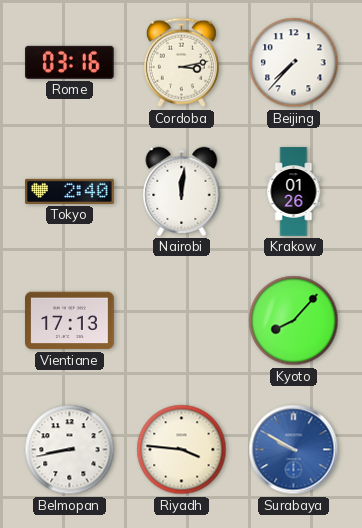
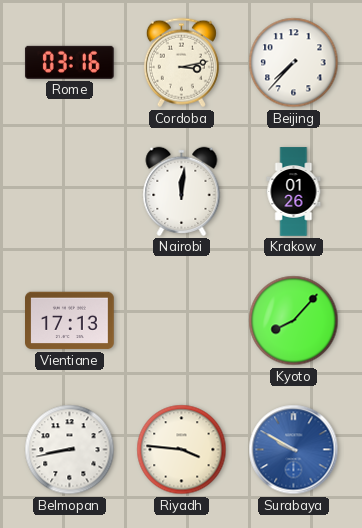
Tokyo: 2:40 -> none (70, 191)
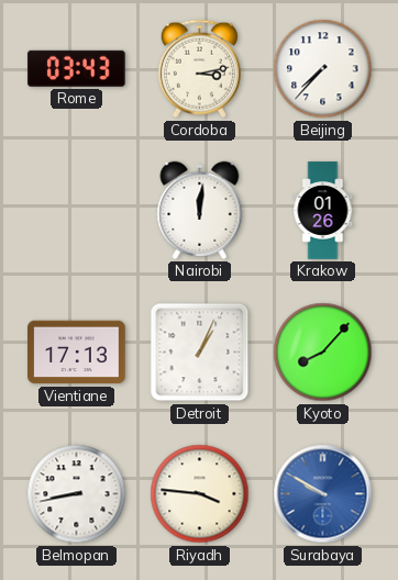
Rome: 03:16 -> 03:43 (77, 68)
Detroit: none -> 1:04 (200, 353)
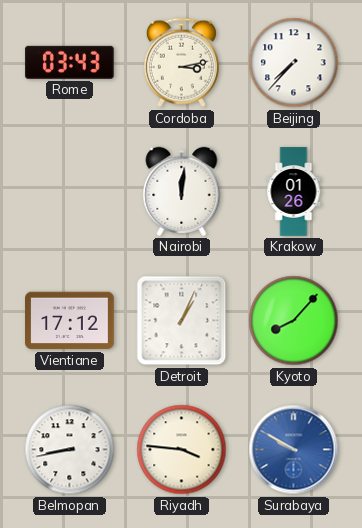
Vientiane: 17:13 -> 17:12 (70, 321)
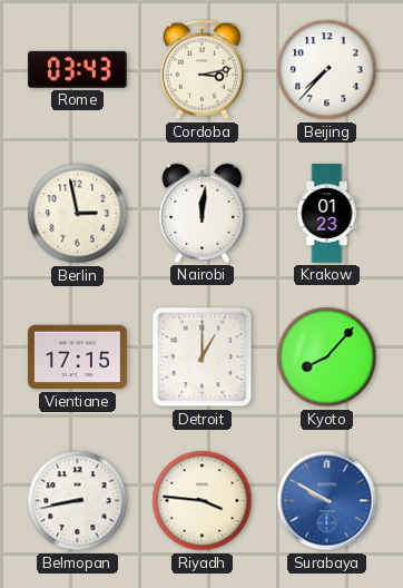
Berlin: none -> 2:58 (78, 214)
Krakow: 01:26 -> 01:23 (327, 214)
Vientiane: 17:12 -> 17:15 (78, 357)
Detroit: 1:04 -> 1:00 (203, 357)
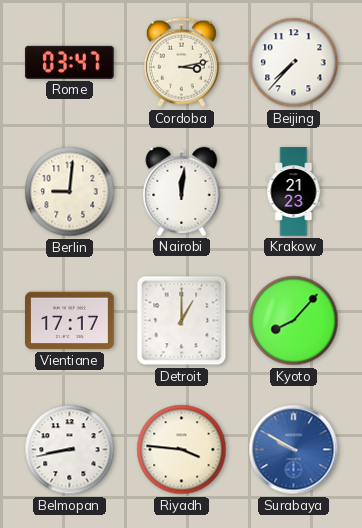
Rome: 03:43 -> 03:47 (70, 62)
Berlin: 2:58 -> 9:01 (70, 192)
Krakow: 01:23 -> 21:23 (294, 192)
Vientiane: 17:15 -> 17:17 (70, 321)
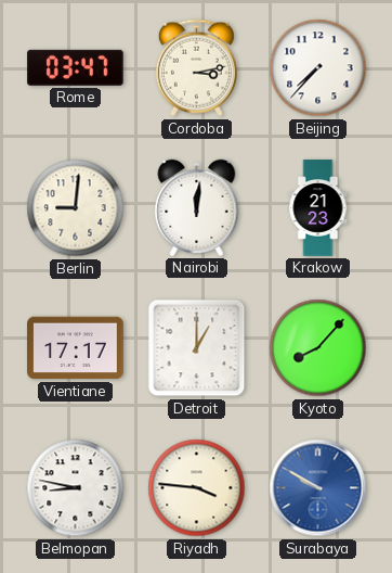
Belmopan: 8:43 -> 8:47 (76, 488)
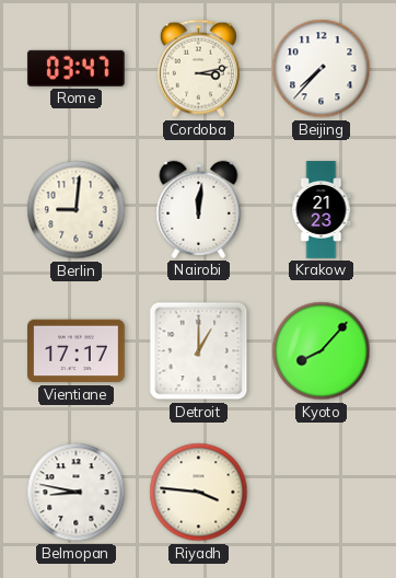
Surabaya: 9:50 -> none (318, 488)
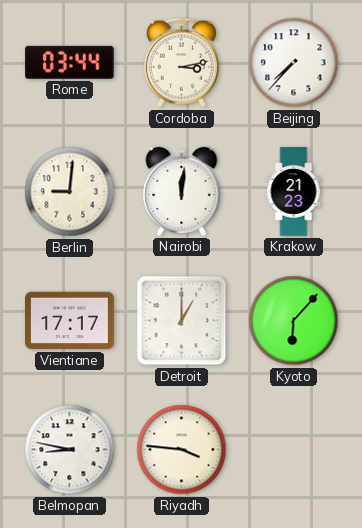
Rome: 03:47 -> 03:44 (70, 62)
Kyoto: 8:07 -> 6:07 (294, 321)
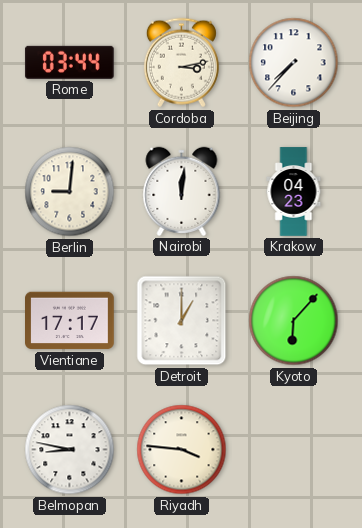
Krakow: 21:23 -> 04:23 (294, 192)
